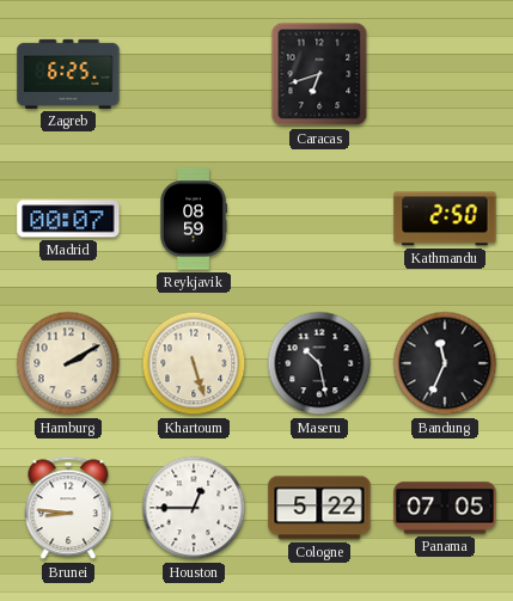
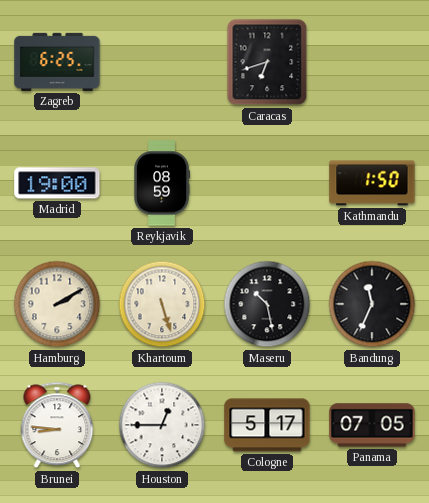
Madrid: 00:07 -> 19:00 (57, 183)
Kathmandu: 2:50 -> 1:50 (372, 183)
Cologne: 5:22 -> 5:17 (267, 425)
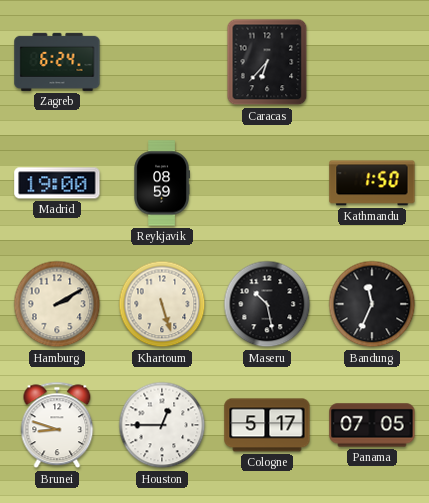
Zagreb: 6:25 -> 6:24 (57, 62)
Caracas: 6:42 -> 6:37 (267, 62)
Brunei: 8:46 -> 8:48 (57, 425)
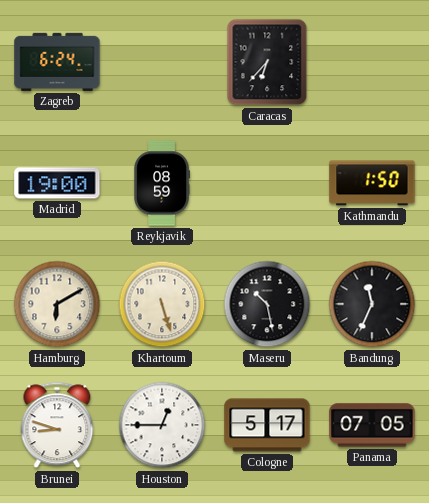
Hamburg: 2:10 -> 6:10 (57, 304)
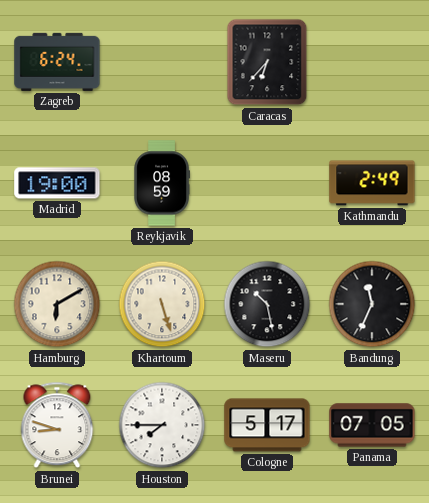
Kathmandu: 1:50 -> 2:49 (372, 183)
Houston: 12:45 -> 7:45 (162, 425)
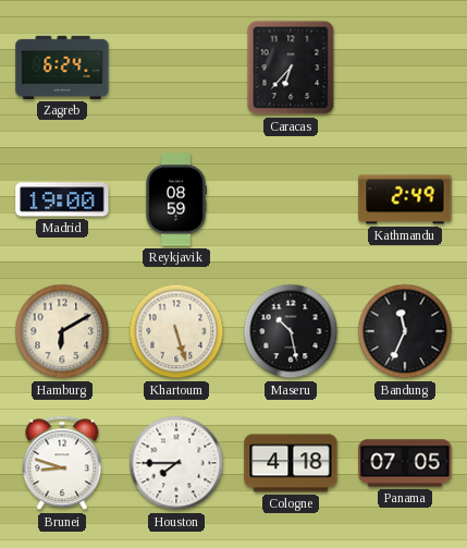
Cologne: 5:17 -> 4:18 (291, 463)
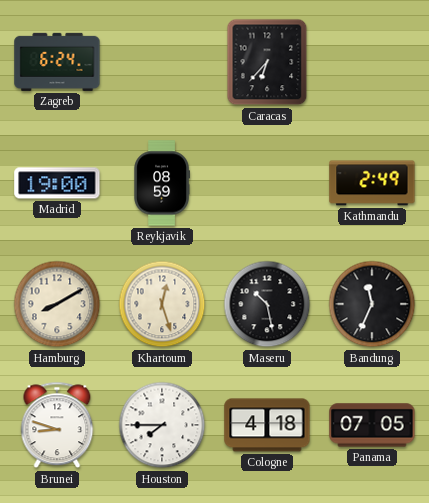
Hamburg: 6:10 -> 8:10 (57, 304)
Khartoum: 5:27 -> 12:27 (162, 304)
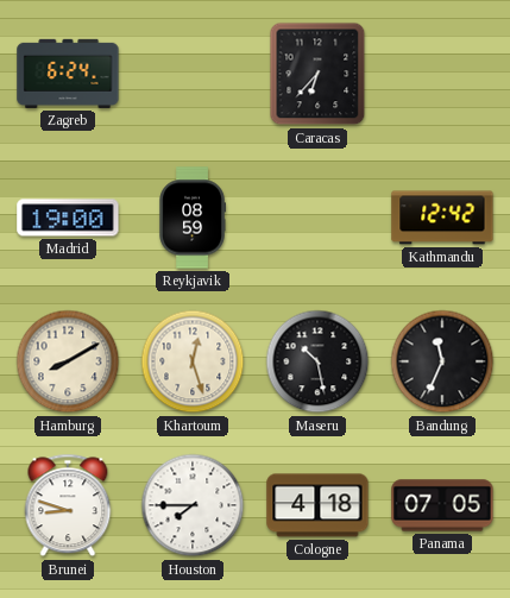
Kathmandu: 2:49 -> 12:42 (442, 218)
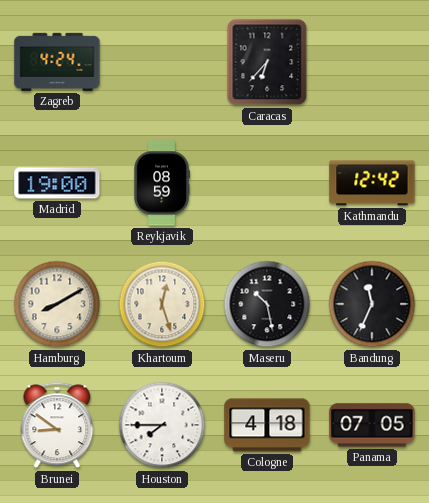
Zagreb: 6:24 -> 4:24 (57, 62)
Brunei: 8:48 -> 8:51 (57, 425)
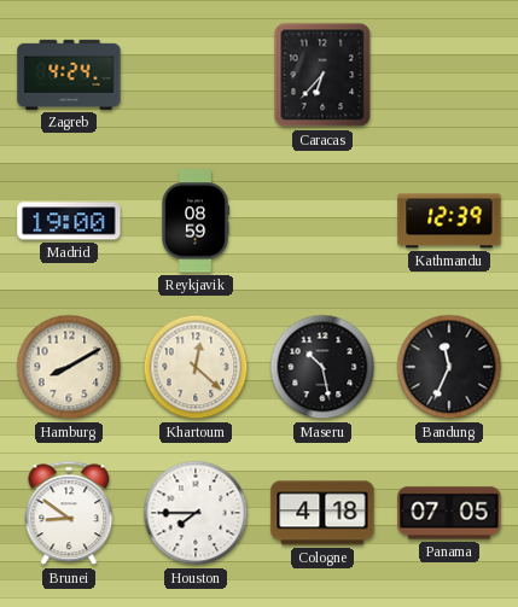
Kathmandu: 12:42 -> 12:39 (449, 221)
Khartoum: 12:27 -> 12:22 (196, 367)
